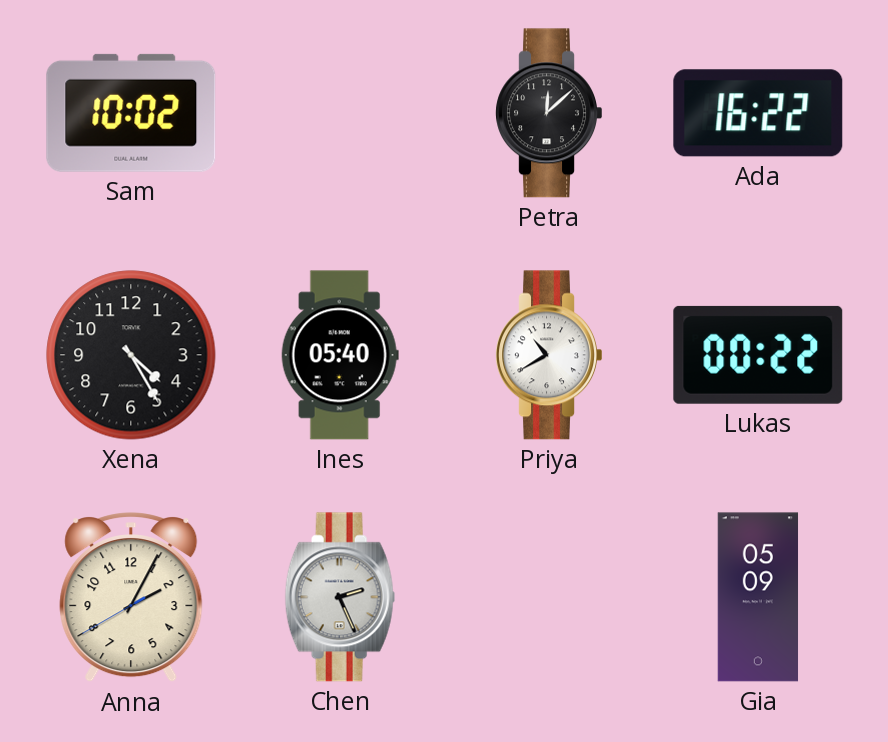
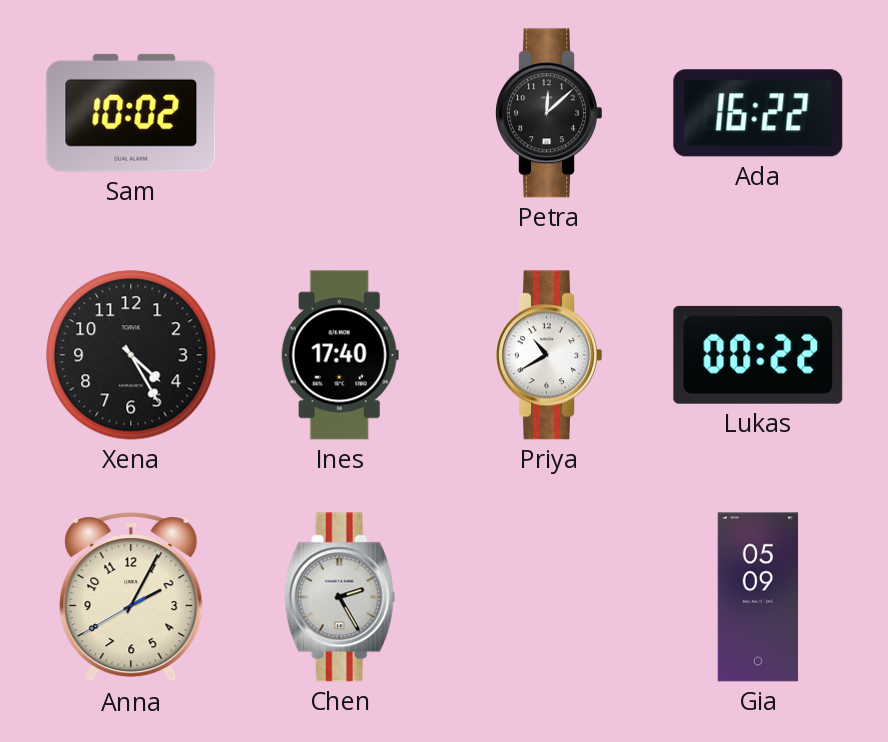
Ines: 05:40 -> 17:40 (340, 355)
Chen: 2:26 -> 2:25 (340, 597)
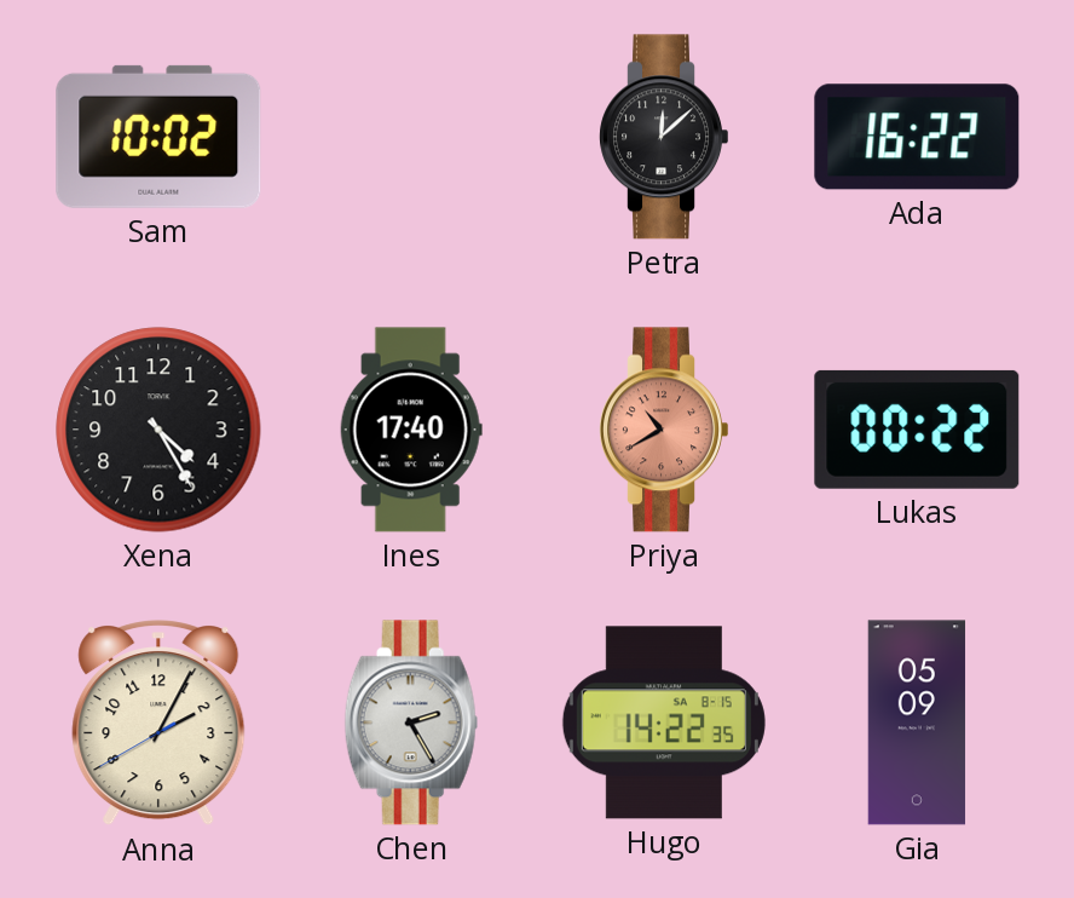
Priya dial: white -> salmon (663, 430)
Hugo: none -> 14:22 (664, 723)
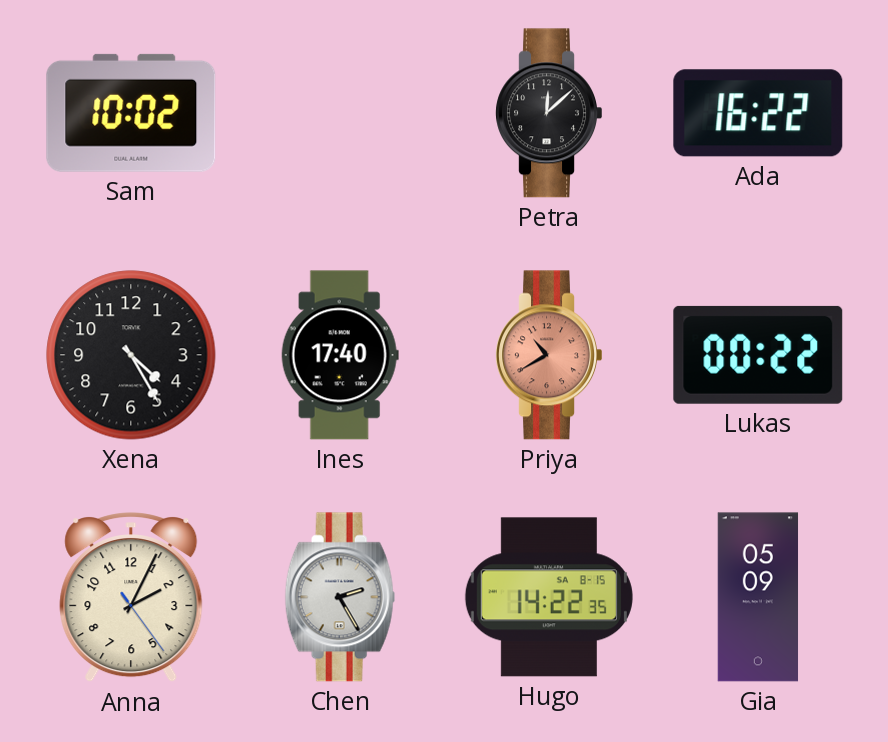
Anna: 2:04:40 -> 2:04:24 (131, 598)
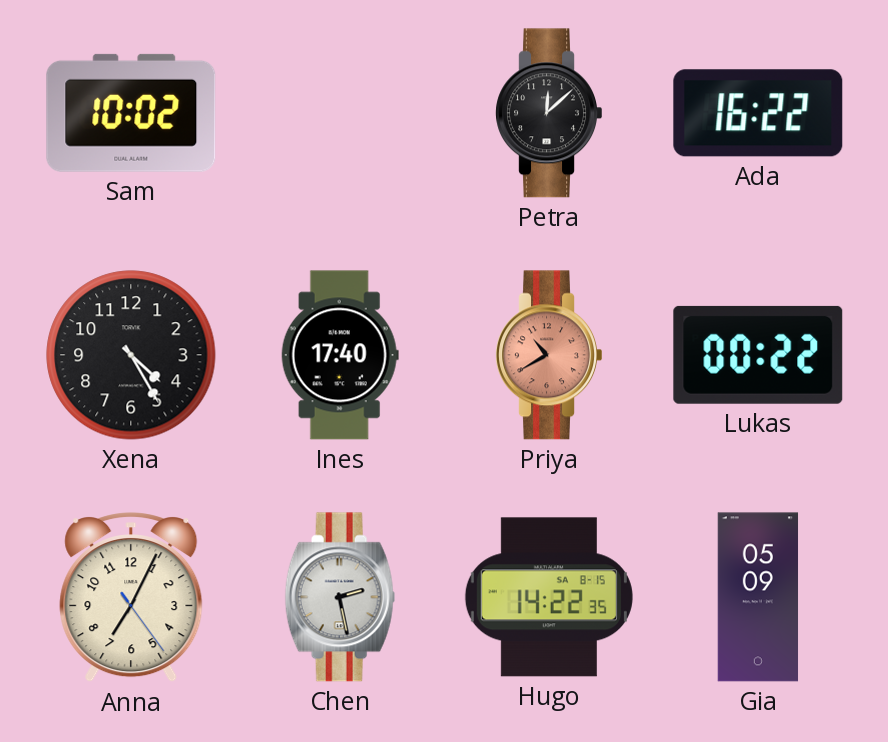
Anna: 2:04 -> 7:04 (131, 598)
Chen: 2:25 -> 2:28 (340, 597)
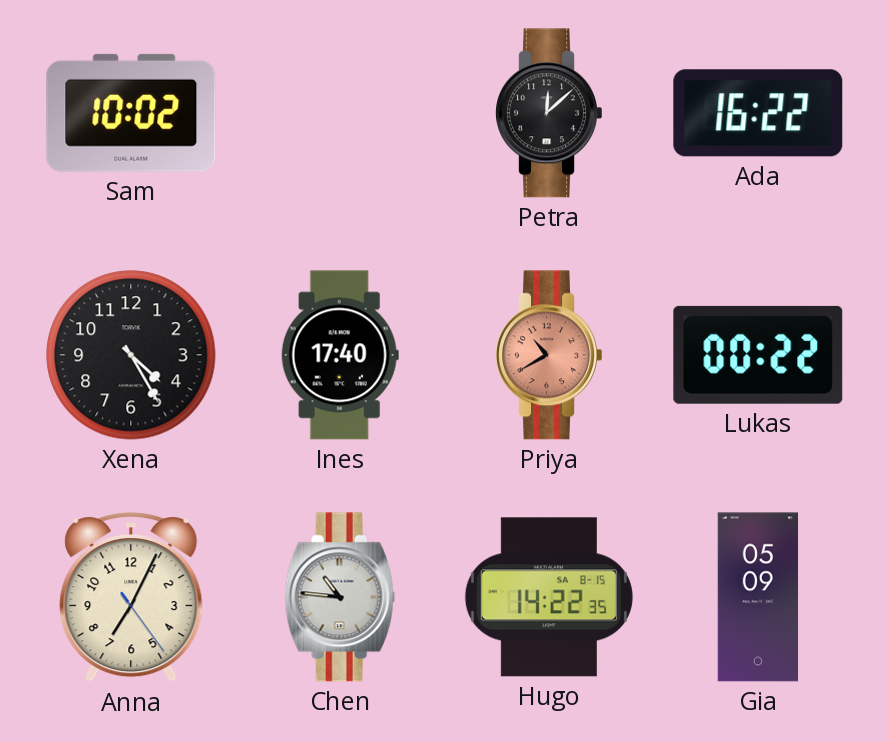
Chen: 2:28 -> 10:46 (340, 597)
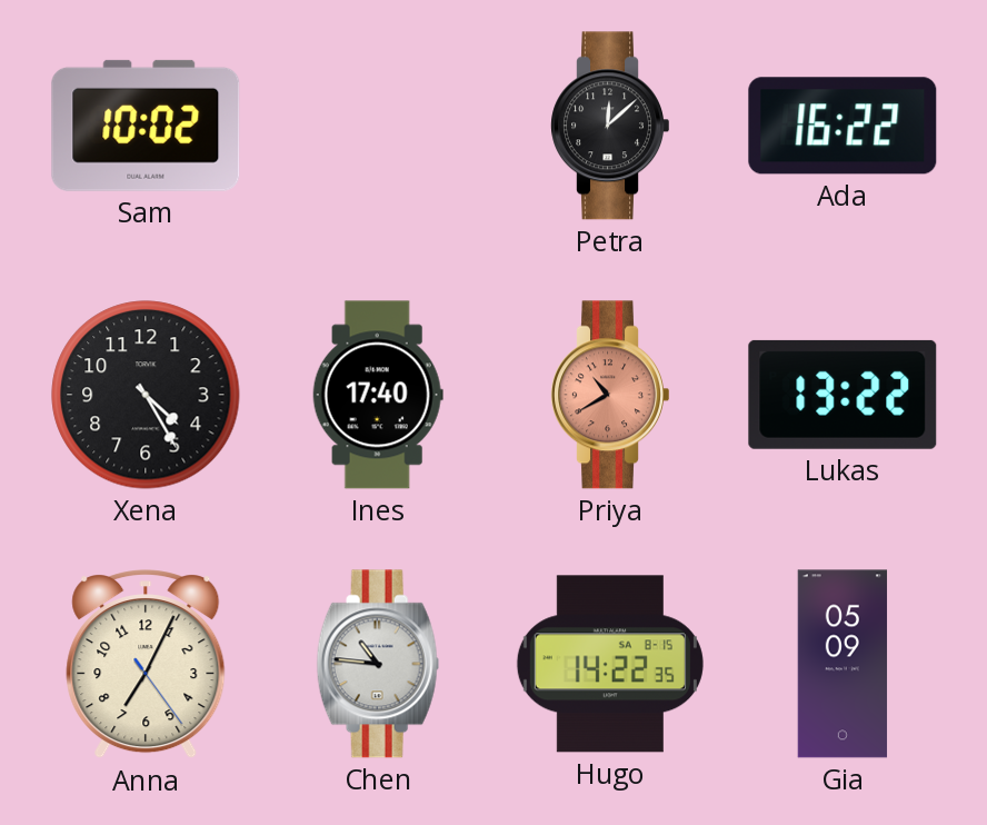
Lukas: 00:22 -> 13:22 (843, 395)
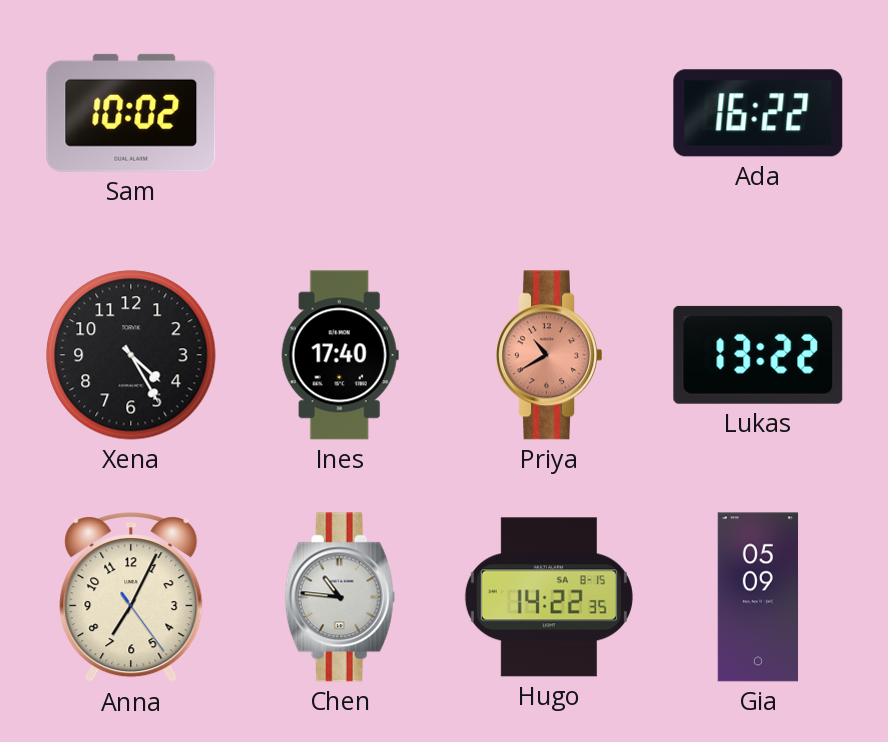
Petra: 12:08 -> none (609, 126)
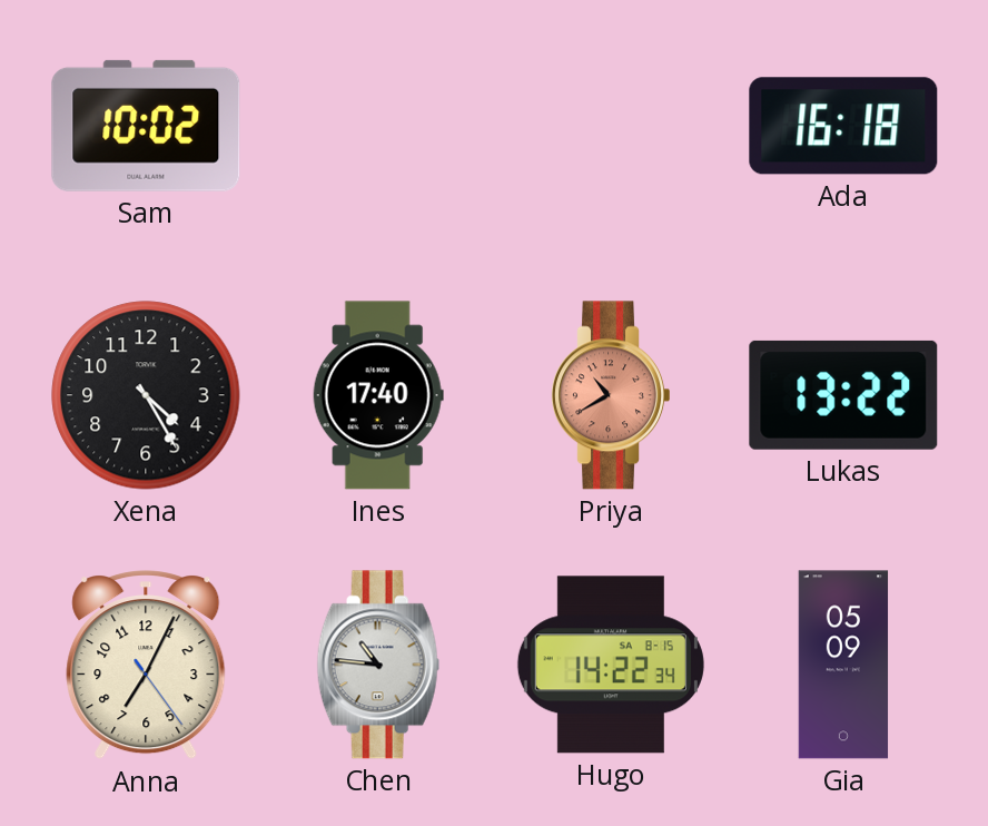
Ada: 16:22 -> 16:18 (843, 126)
Hugo: 14:22:35 -> 14:22:34 (611, 665)
